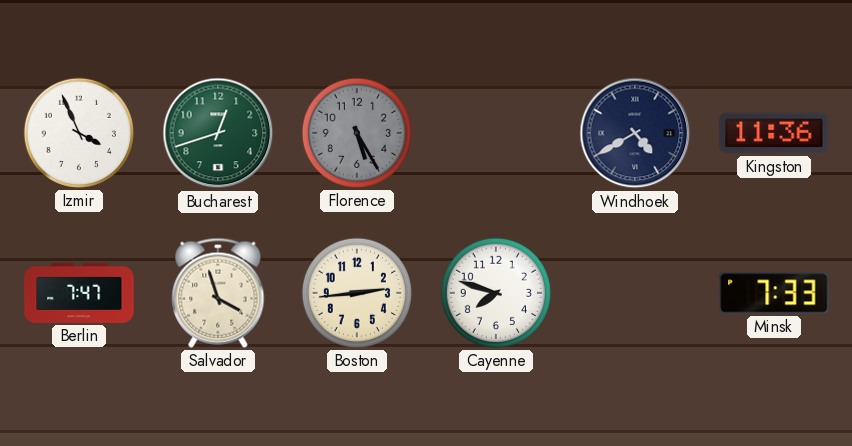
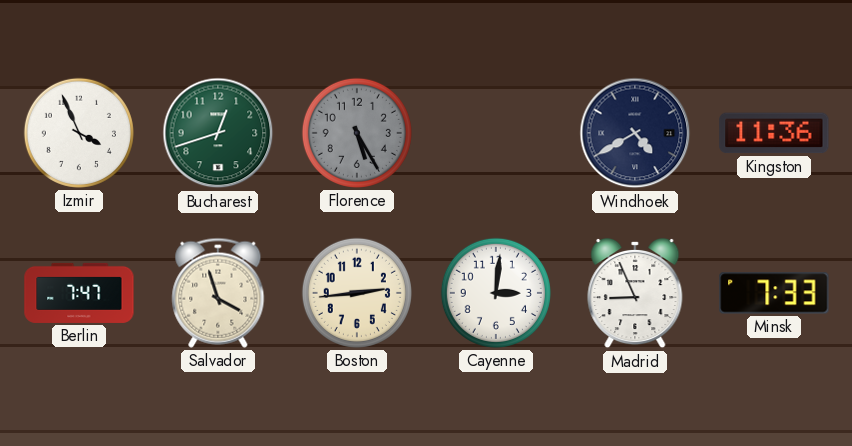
Cayenne: 7:48 -> 3:01 (496, 293)
Madrid: none -> 8:56 (635, 293)
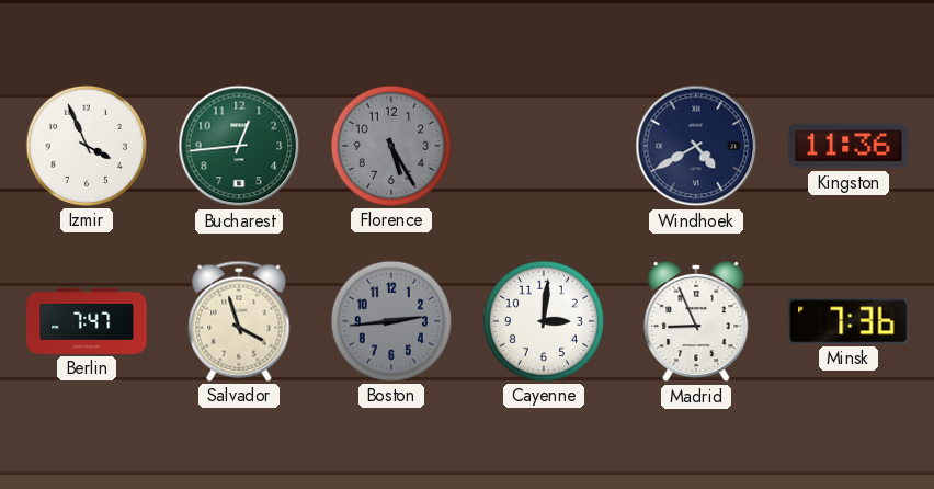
Bucharest: 12:42 -> 12:44 (239, 146)
Boston dial: cream -> grey (391, 321)
Minsk: 7:33 -> 7:36 (848, 321)
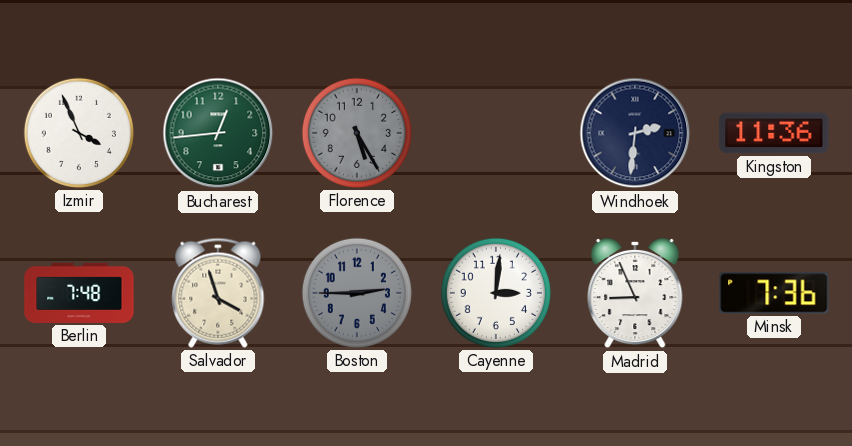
Windhoek: 4:40 -> 2:31 (635, 133)
Berlin: 7:47 -> 7:48 (79, 293)
Boston: 2:44 -> 2:45 (357, 293)
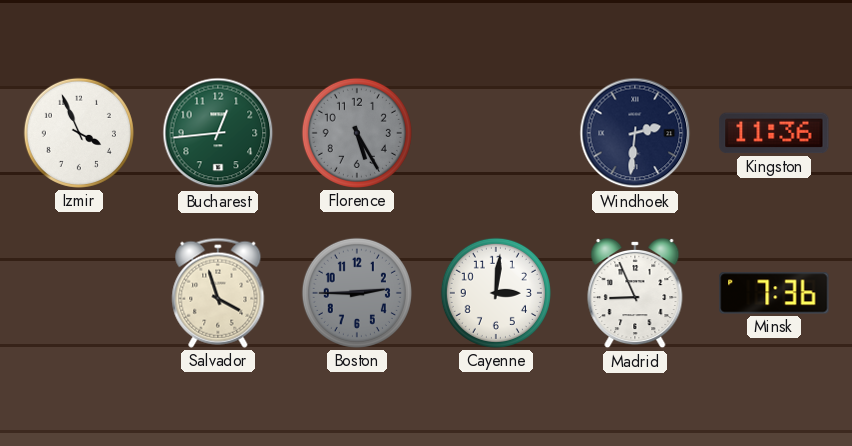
Berlin: 7:48 -> none (79, 293)
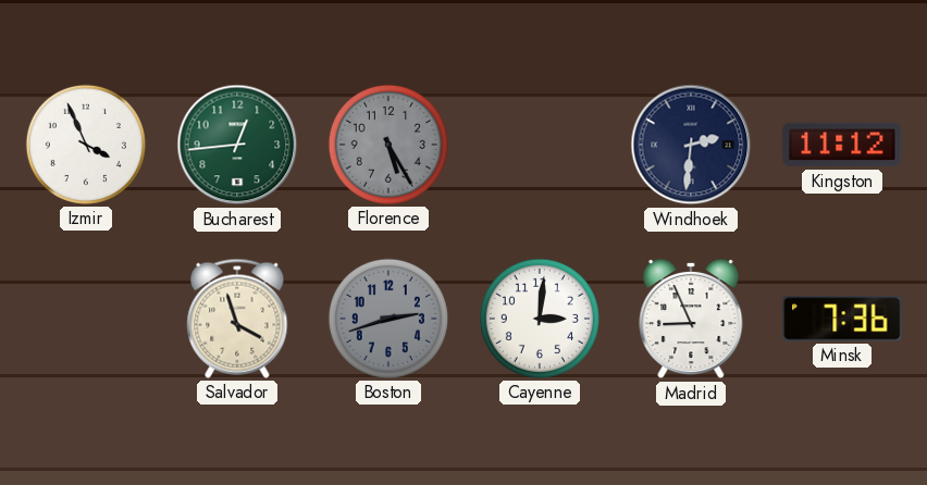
Kingston: 11:36 -> 11:12 (842, 145)
Boston: 2:45 -> 2:42 (388, 319)
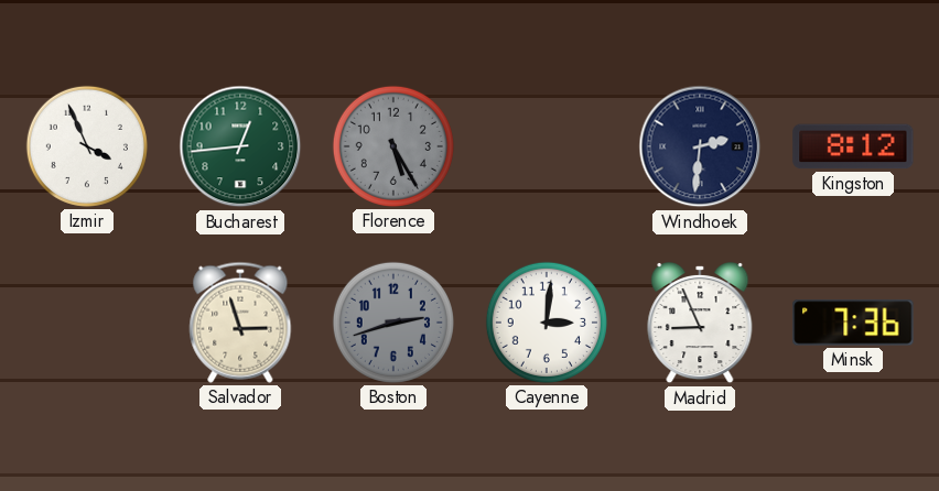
Kingston: 11:12 -> 8:12 (853, 146)
Salvador: 3:57 -> 2:57 (240, 323)
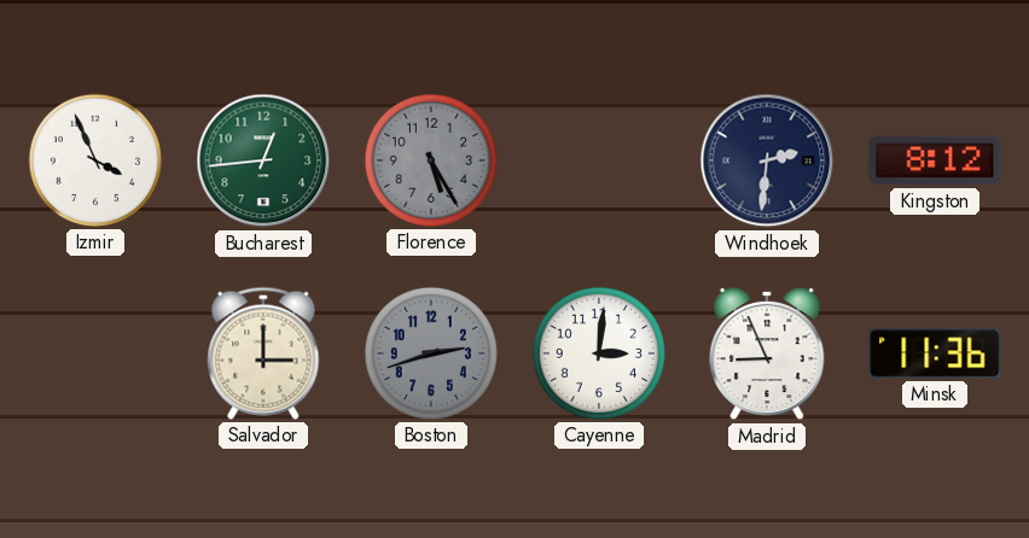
Salvador: 2:57 -> 3:00 (263, 353)
Minsk: 7:36 -> 11:36 (935, 353)
